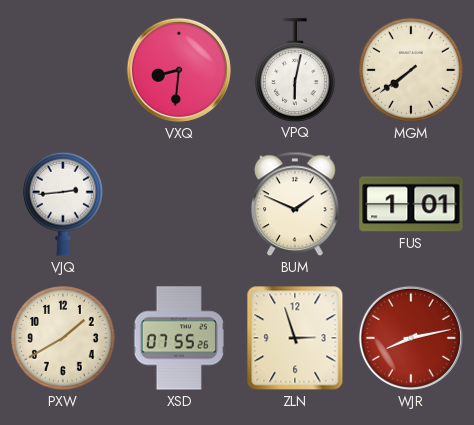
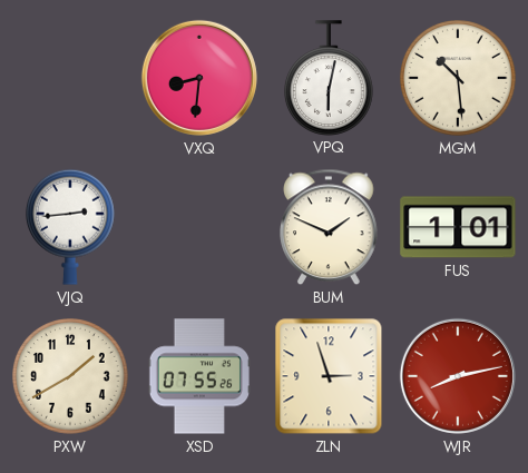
MGM: 7:39 -> 10:29 (459, 79)
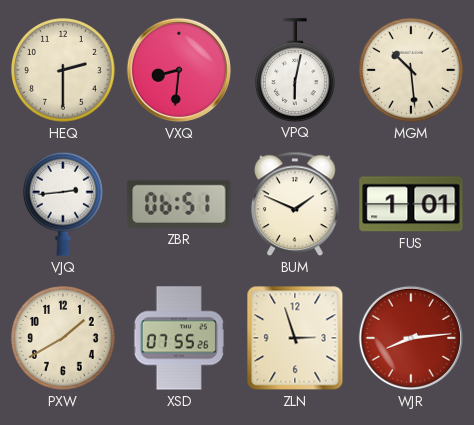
HEQ: none -> 2:30 (64, 71)
ZBR: none -> 06:51 (179, 204)
WJR: 8:13 -> 8:14 (411, 338)
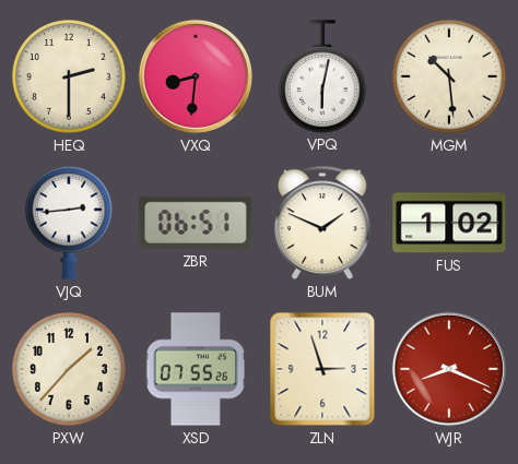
FUS: 1:01 -> 1:02 (449, 223)
PXW: 1:40 -> 1:37 (70, 370)
WJR: 8:14 -> 8:19 (449, 369)
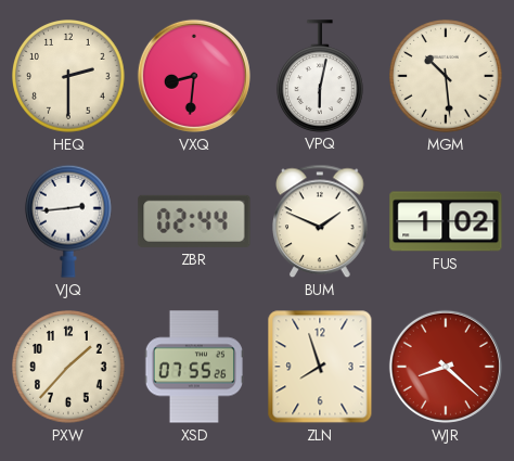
ZBR: 06:51 -> 02:44 (194, 221)
ZLN: 2:57 -> 7:57 (320, 367)
WJR: 8:19 -> 8:22 (446, 367)
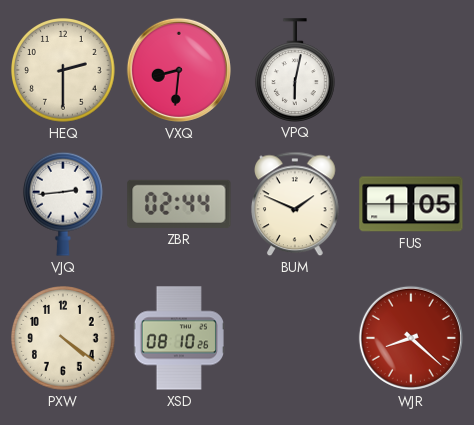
MGM: 10:29 -> none (447, 77)
FUS: 1:02 -> 1:05 (411, 204)
PXW: 1:37 -> 4:21 (64, 339)
XSD: 07:55 -> 08:10 (179, 338)
ZLN: 7:57 -> none (320, 367)
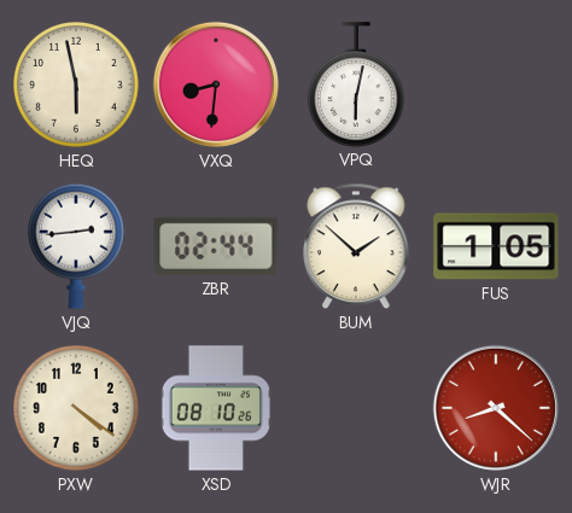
HEQ: 2:30 -> 5:58 (77, 86)
BUM: 1:49 -> 1:52 (357, 246)
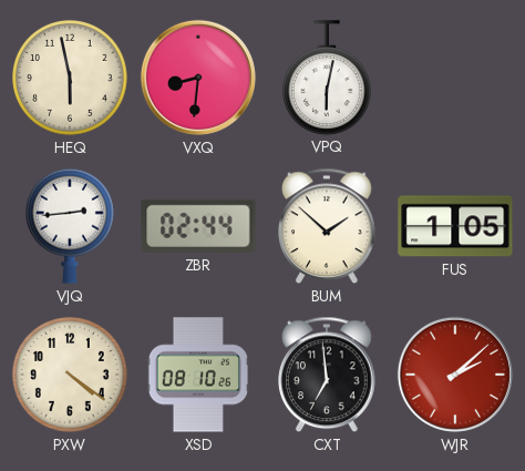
CXT: none -> 6:59 (328, 375)
WJR: 8:22 -> 2:08 (455, 375)
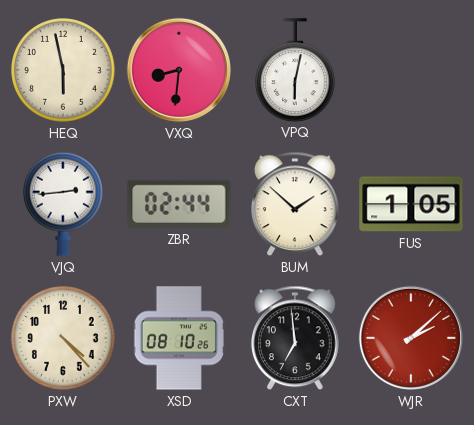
PXW: 4:21 -> 4:23 (64, 339)
